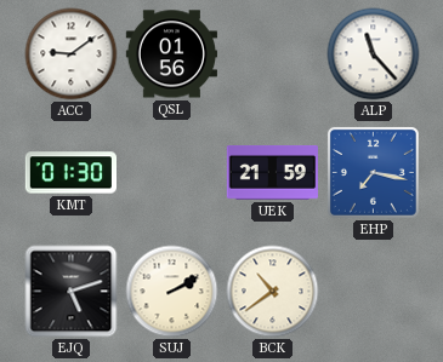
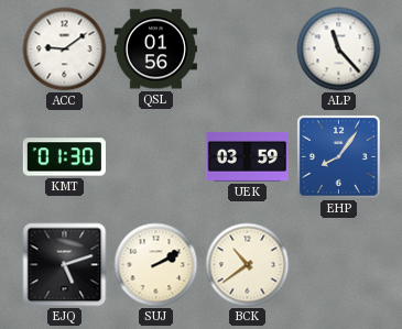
UEK: 21:59 -> 03:59 (247, 157)
EHP: 7:17 -> 8:06 (338, 156)
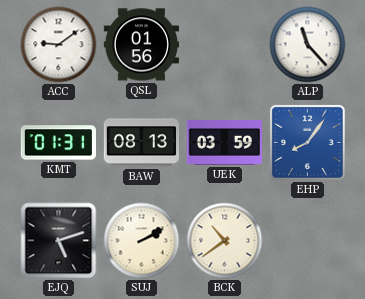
KMT: 01:30 -> 01:31 (58, 143)
BAW: none -> 08:13 (141, 143)
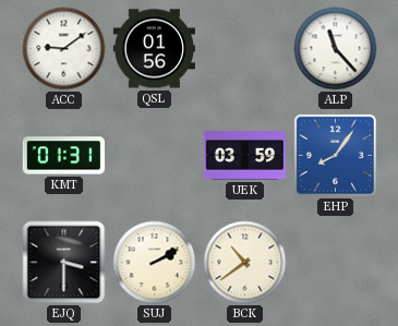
BAW: 08:13 -> none (141, 143)
EJQ: 5:12 -> 3:30 (64, 263)
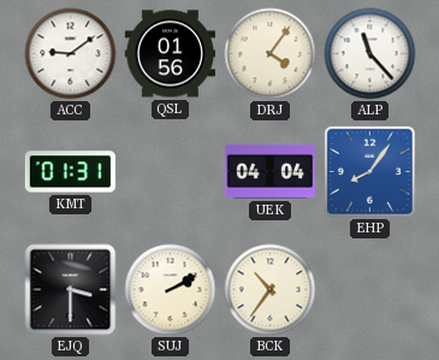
DRJ: none -> 4:06 (271, 54)
UEK: 03:59 -> 04:04 (269, 172)
BCK: 10:39 -> 10:36 (271, 290)
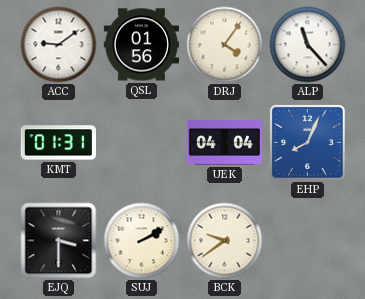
EHP: 8:06 -> 8:04 (307, 142)
BCK: 10:36 -> 9:39 (225, 241)
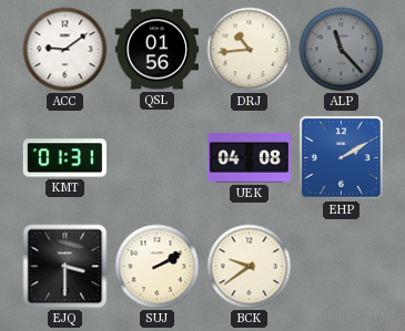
DRJ: 4:06 -> 10:44 (250, 50)
ALP dial: white -> grey (342, 50)
UEK: 04:04 -> 04:08 (249, 158)
EHP: 8:04 -> 2:10 (341, 157)
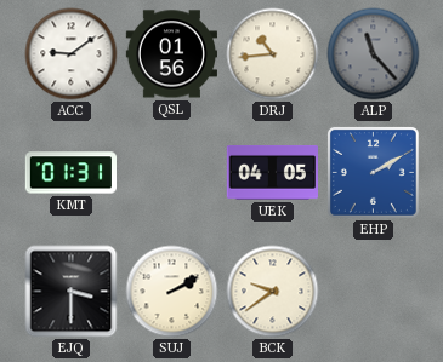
UEK: 04:08 -> 04:05 (272, 173)
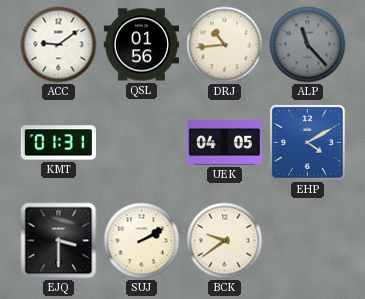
EHP: 2:10 -> 4:10 (307, 142)
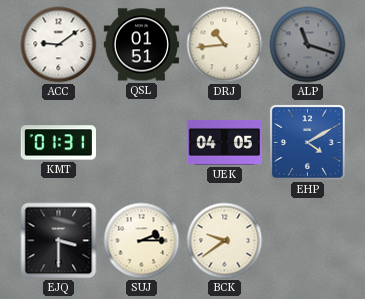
QSL: 01:56 -> 01:51 (141, 45)
ALP: 11:23 -> 11:18 (308, 45)
SUJ: 2:10 -> 2:15 (142, 241)
